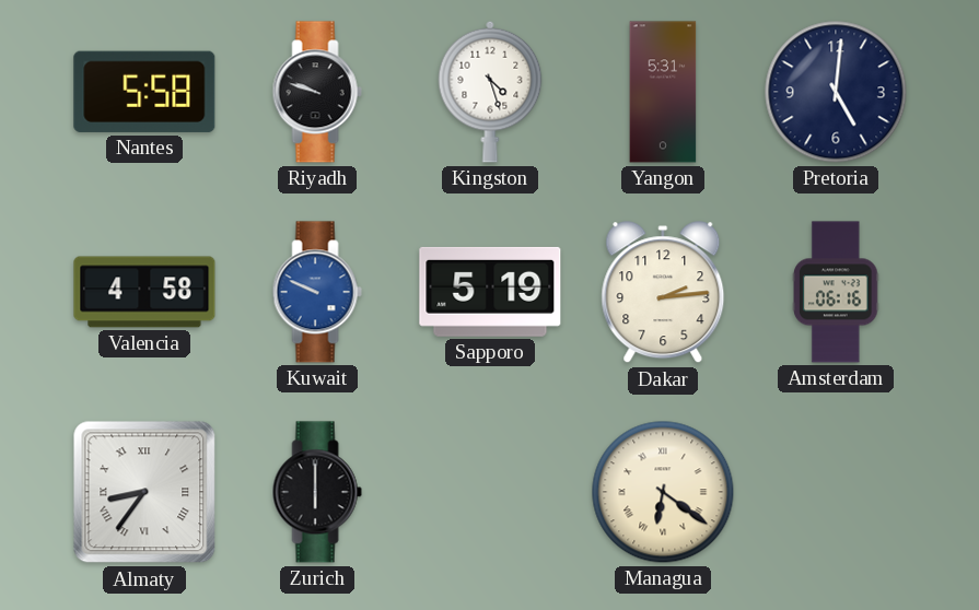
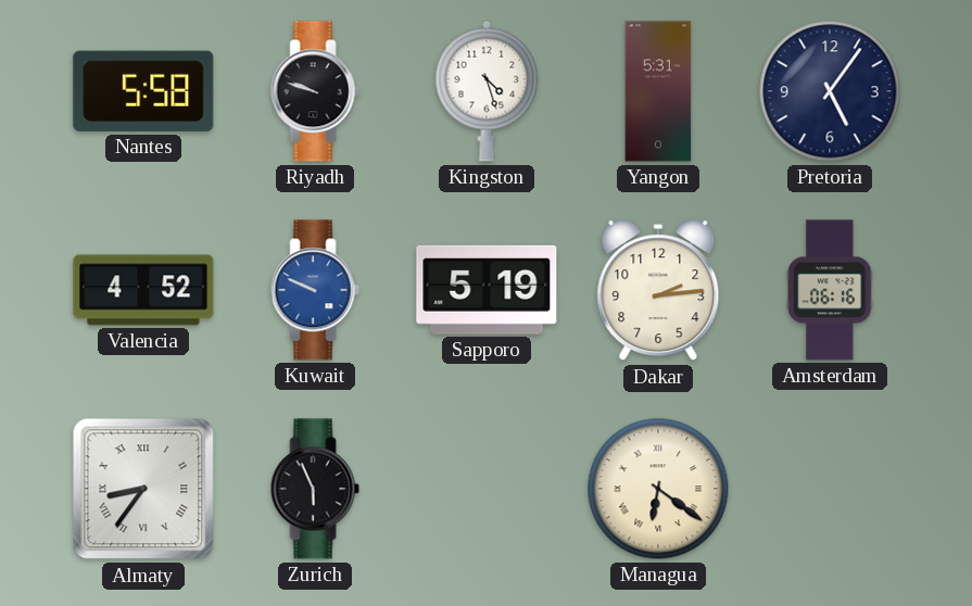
Pretoria: 5:01 -> 5:06 (830, 91)
Valencia: 4:58 -> 4:52 (143, 290)
Zurich: 6:00 -> 5:56 (315, 489)
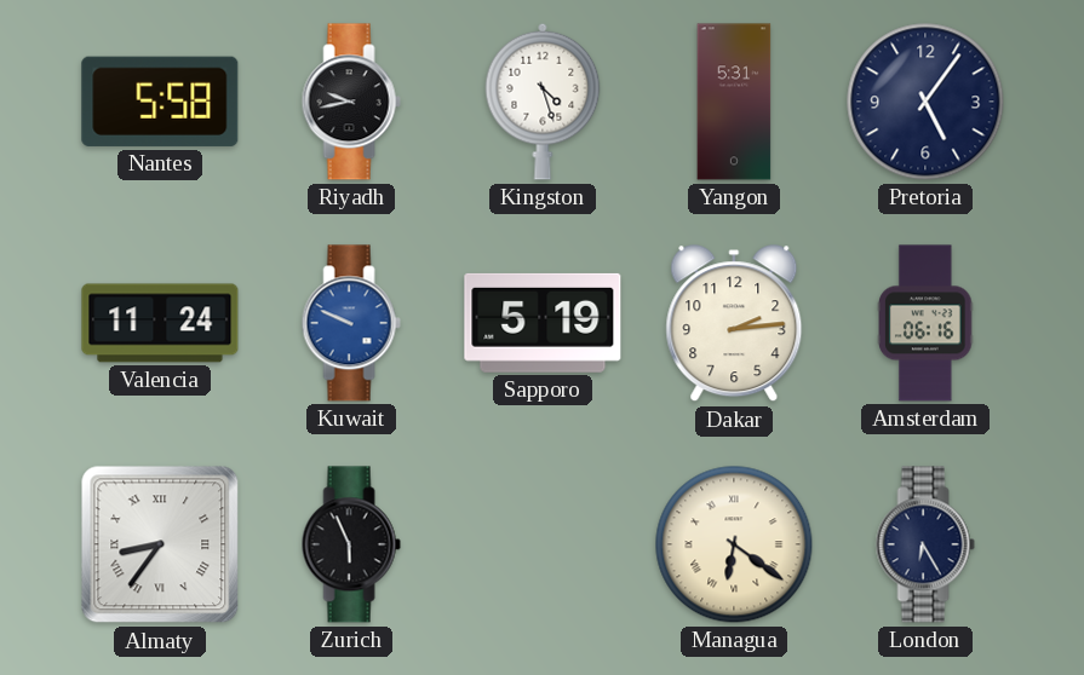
Riyadh: 9:48 -> 9:43 (351, 102)
Valencia: 4:52 -> 11:24 (160, 323)
London: none -> 6:25 (925, 544)
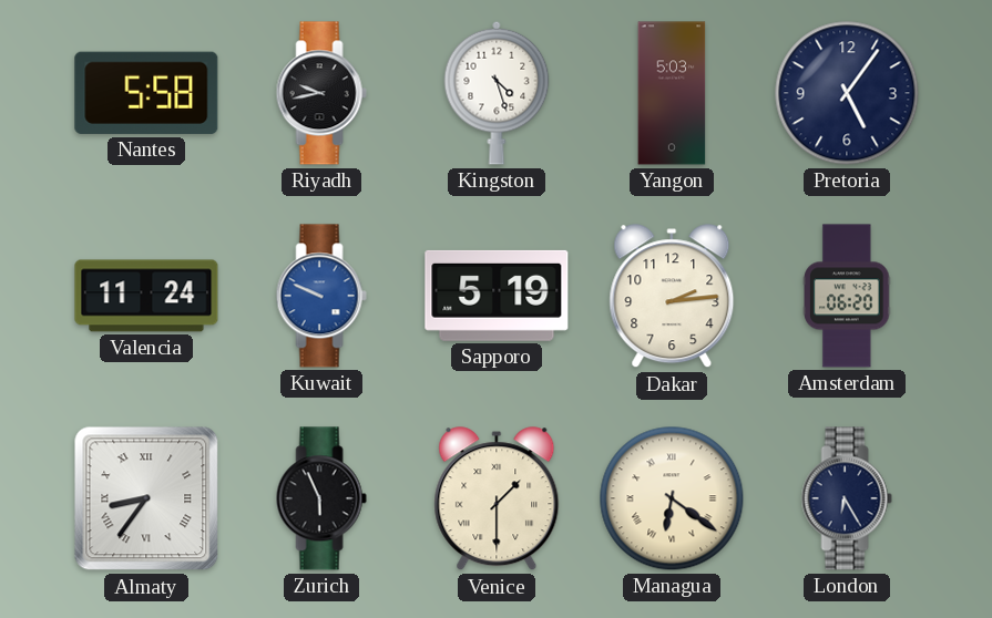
Yangon: 5:31 -> 5:03 (672, 93)
Amsterdam: 06:16 -> 06:20 (848, 296)
Venice: none -> 1:30 (497, 499)
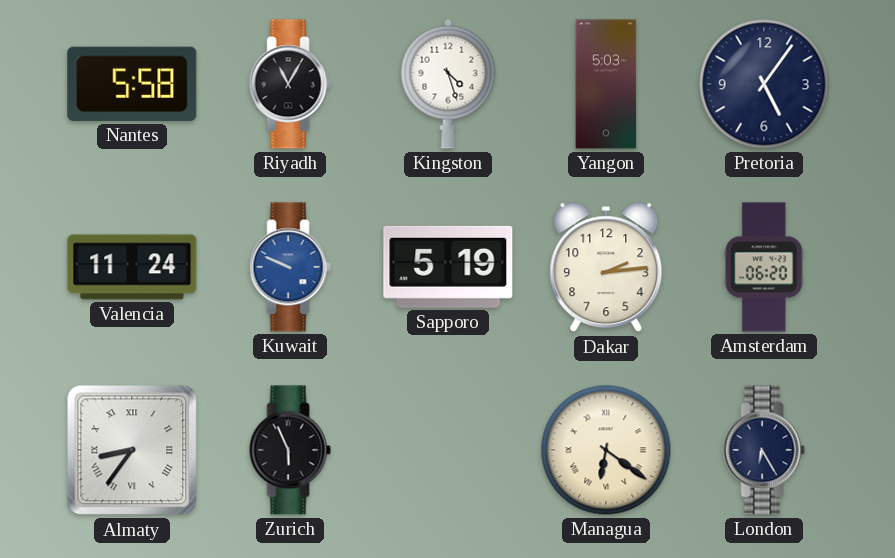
Riyadh: 9:43 -> 11:05 (290, 84)
Venice: 1:30 -> none (497, 499)
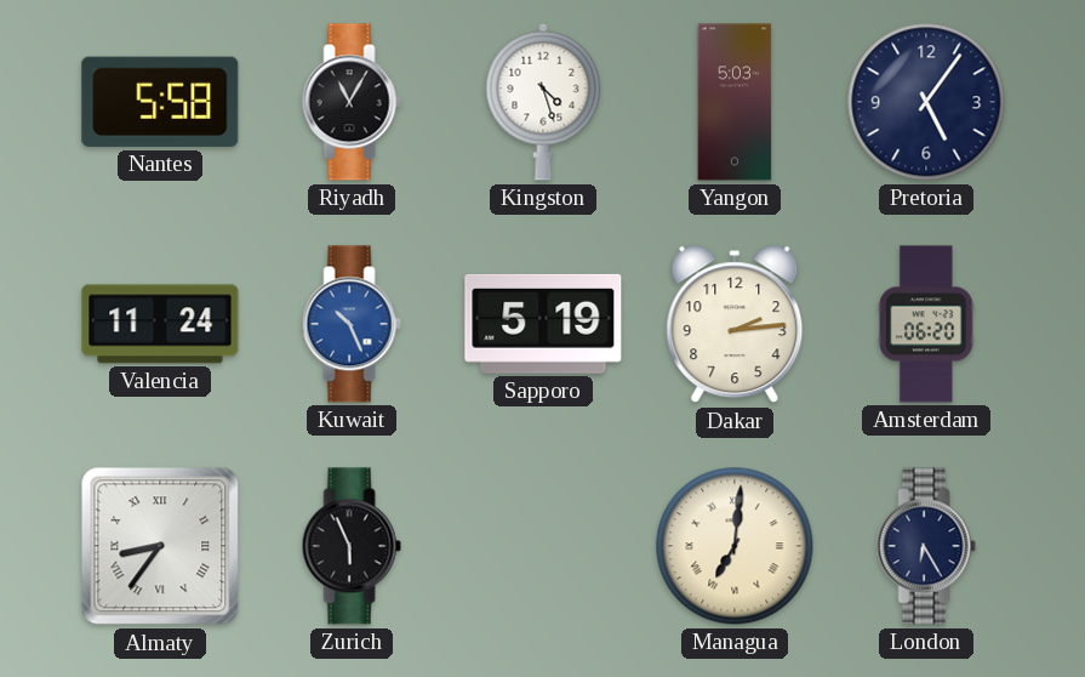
Kuwait: 9:49 -> 10:26 (352, 324)
Managua: 6:21 -> 7:01 (735, 546)
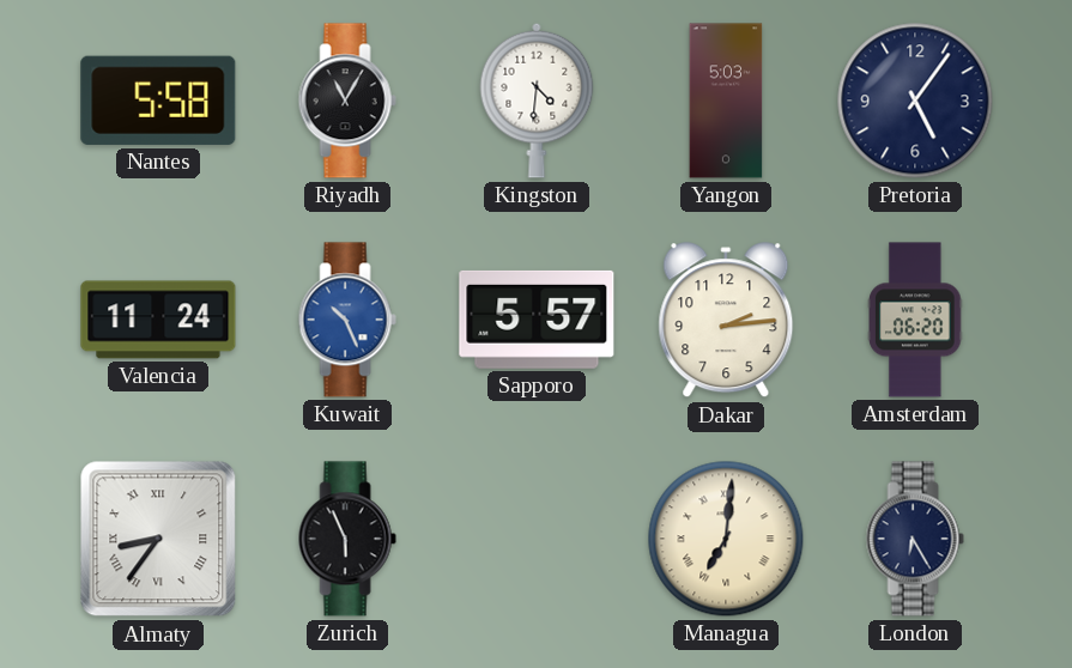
Kingston: 4:27 -> 4:31 (537, 101)
Sapporo: 5:19 -> 5:57 (537, 320)
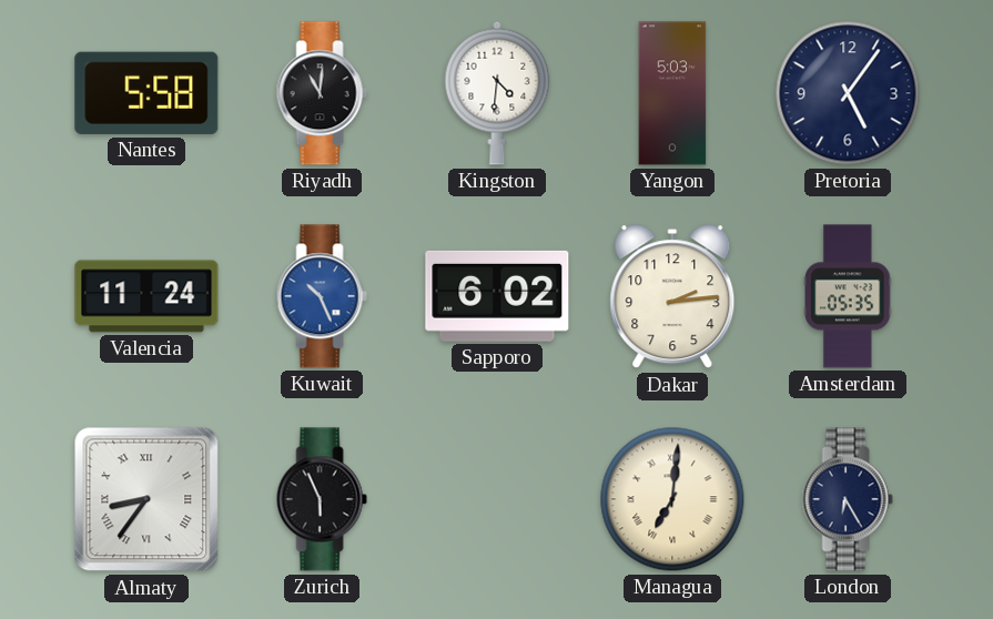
Riyadh: 11:05 -> 11:01 (322, 93)
Sapporo: 5:57 -> 6:02 (497, 296)
Amsterdam: 06:20 -> 05:35 (849, 296)
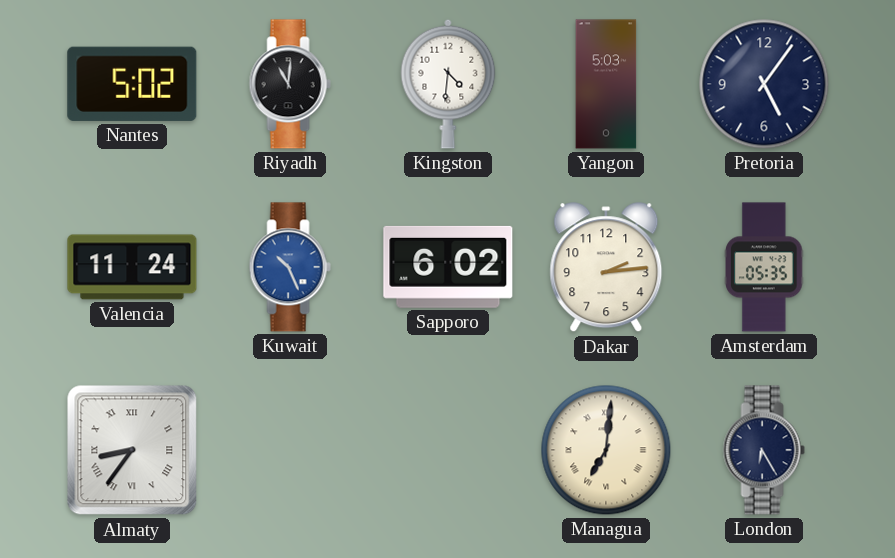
Nantes: 5:58 -> 5:02 (132, 84)
Zurich: 5:56 -> none (322, 499)
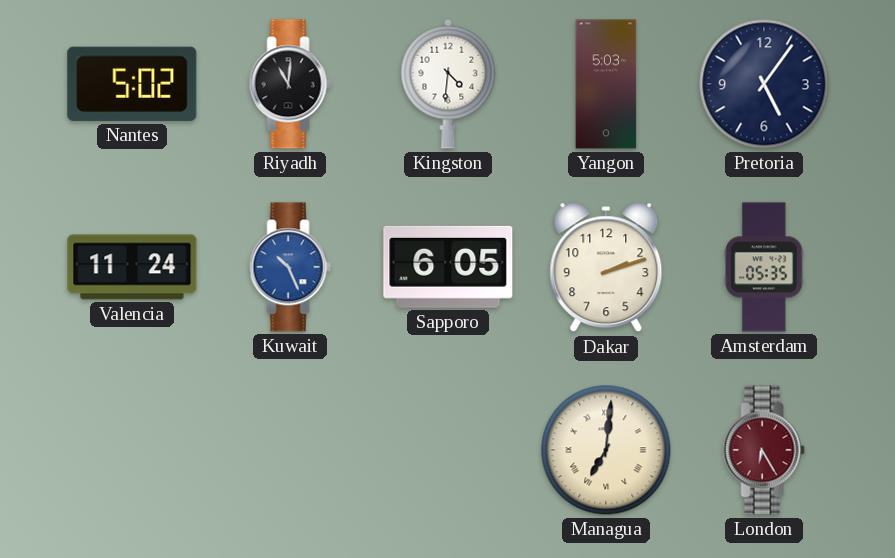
Sapporo: 6:02 -> 6:05 (448, 267)
Dakar: 2:14 -> 2:12 (606, 268)
Almaty: 8:36 -> none (132, 450)
London dial: navy -> burgundy (764, 450)
